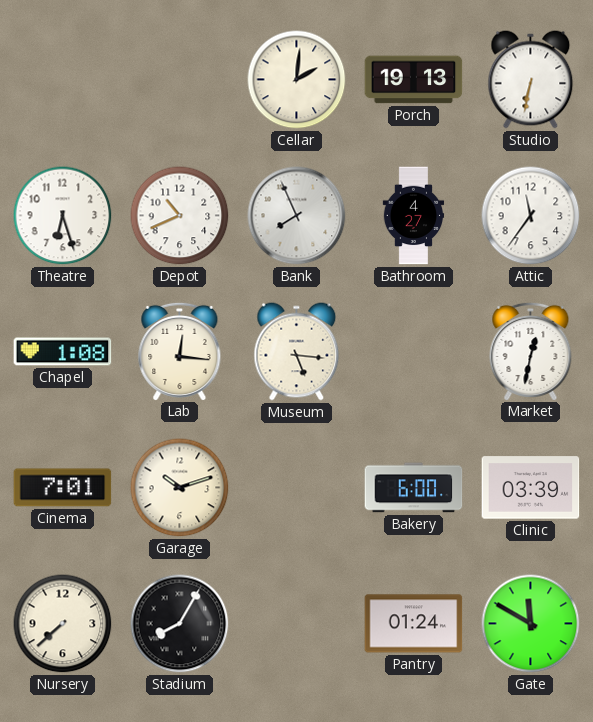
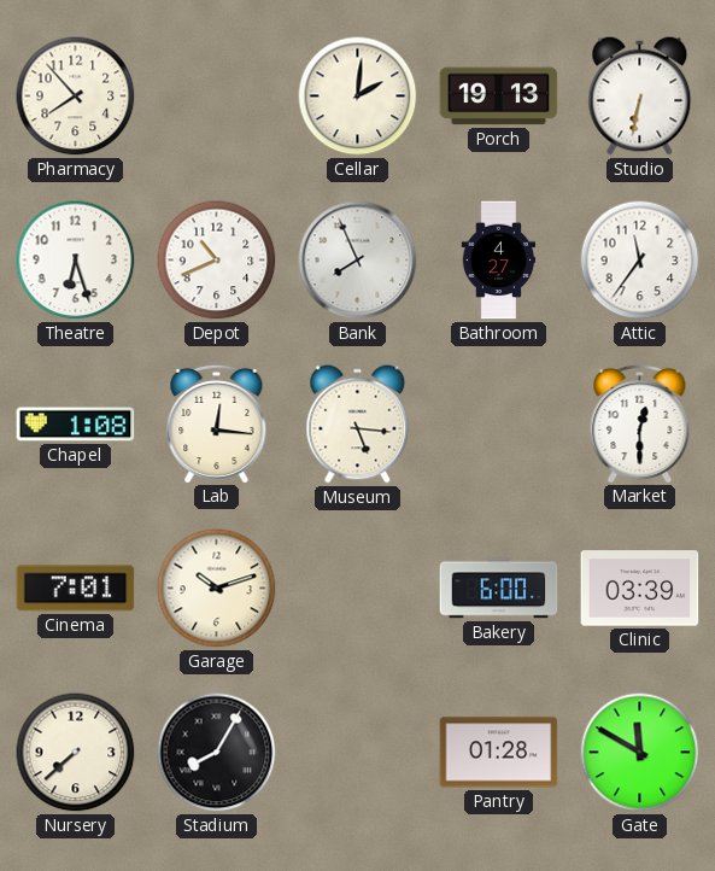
Pharmacy: none -> 7:53 (76, 97)
Market: 12:32 -> 12:30 (640, 423)
Pantry: 01:24 -> 01:28 (499, 753)
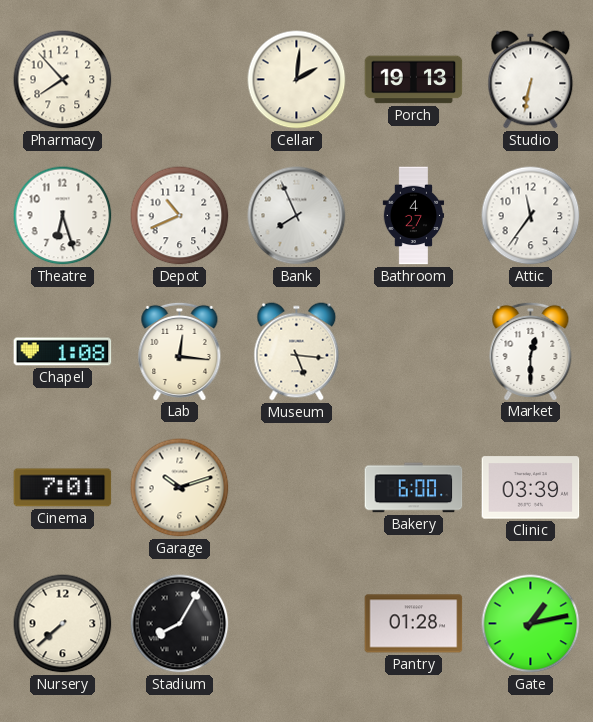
Gate: 11:50 -> 1:13 (531, 624)
